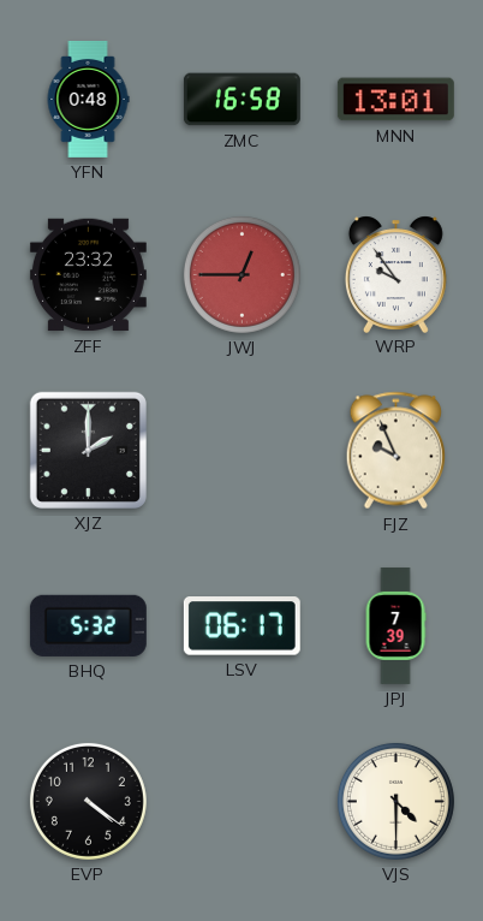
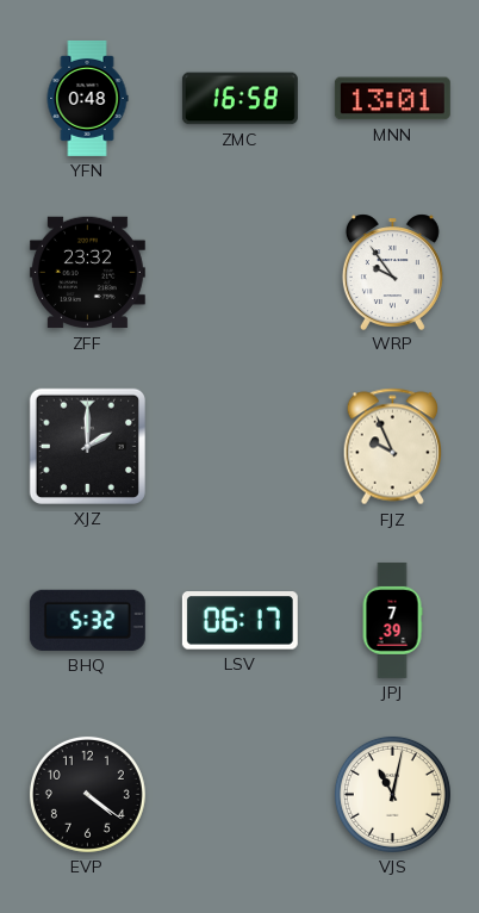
JWJ: 12:45 -> none (241, 274)
VJS: 4:30 -> 11:02 (392, 794)
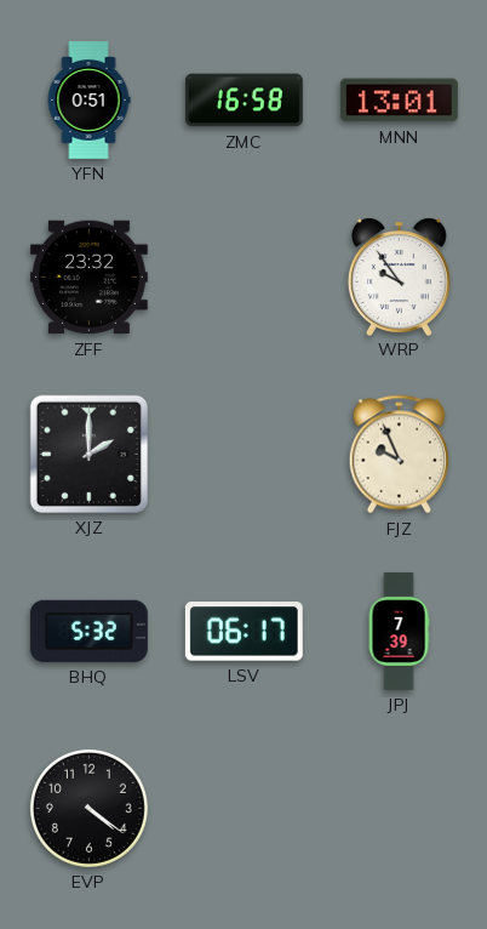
YFN: 0:48 -> 0:51 (88, 99)
VJS: 11:02 -> none (392, 794)
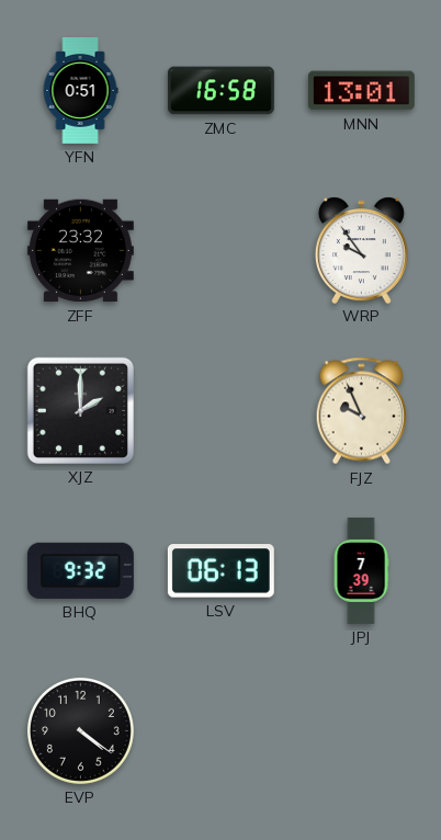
BHQ: 5:32 -> 9:32 (80, 570)
LSV: 06:17 -> 06:13 (220, 571)
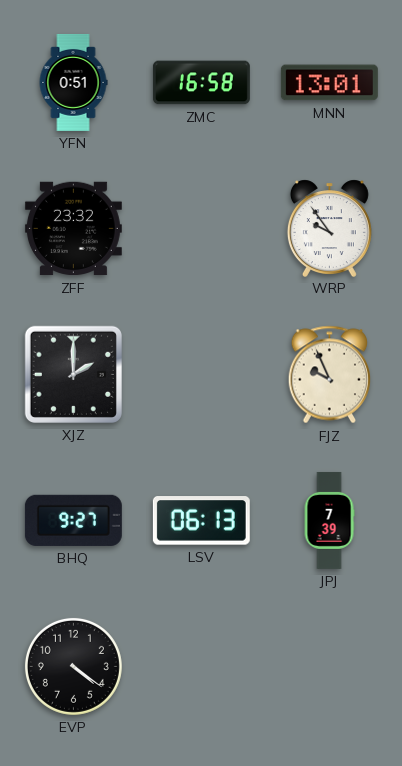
BHQ: 9:32 -> 9:27 (73, 520)
